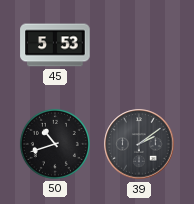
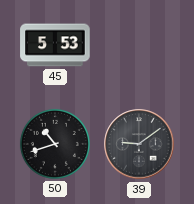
39: 2:09 -> 9:09 (139, 144)
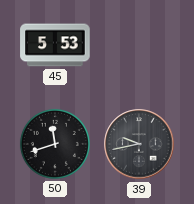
50: 10:42 -> 11:42 (55, 144)
39: 9:09 -> 9:43 (139, 144)
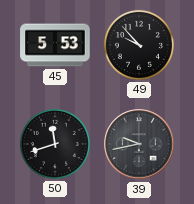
49: none -> 9:53 (139, 45)
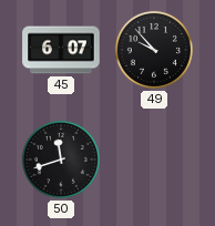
45: 5:53 -> 6:07 (61, 50)
39: 9:43 -> none (139, 144)
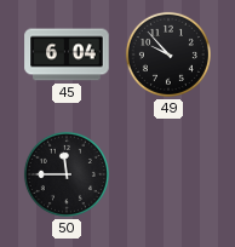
45: 6:07 -> 6:04 (67, 54)
50: 11:42 -> 11:45 (67, 174)
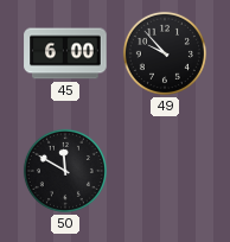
45: 6:04 -> 6:00 (65, 53)
50: 11:45 -> 11:50 (65, 171)
